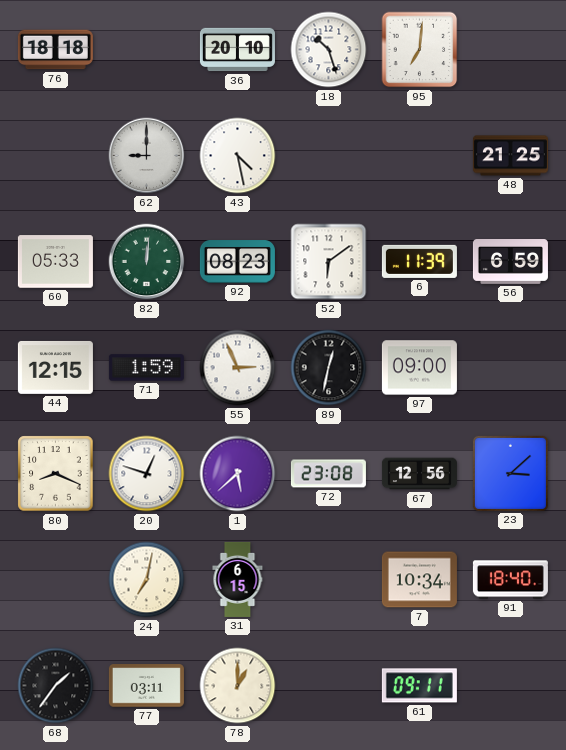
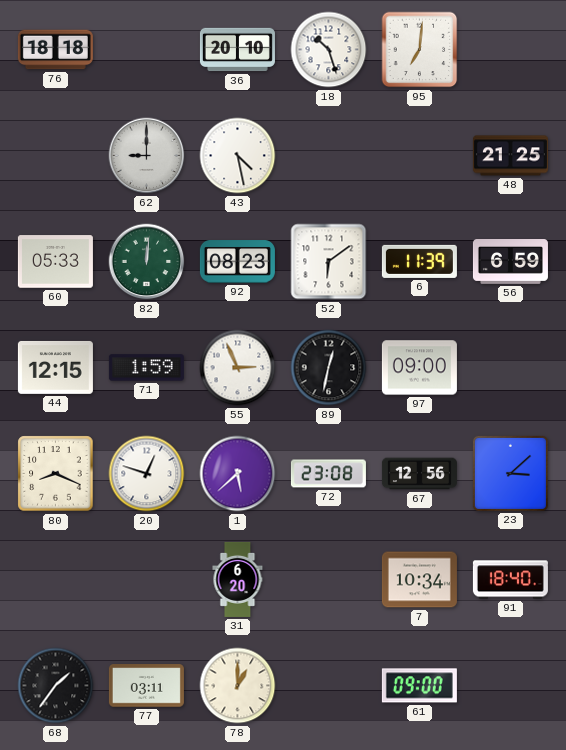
24: 7:02 -> none (147, 580)
31: 6:15 -> 6:20 (238, 579)
61: 09:11 -> 09:00 (419, 686)
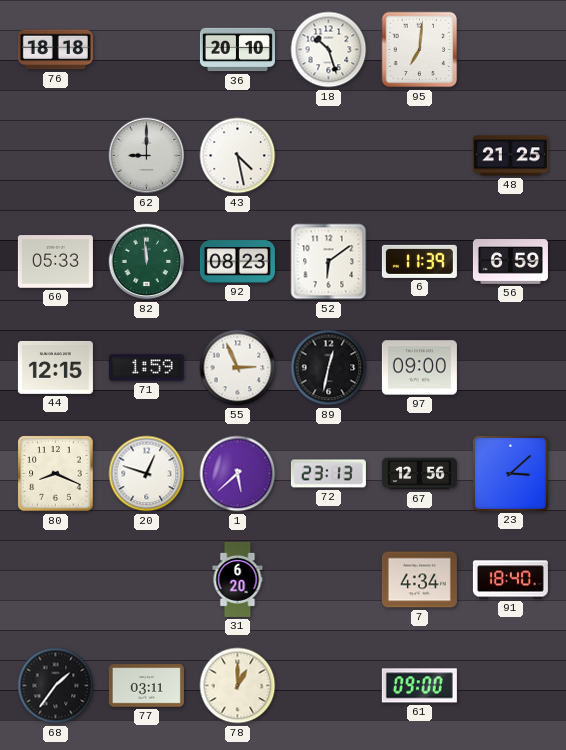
82: 12:01 -> 11:59 (147, 262)
72: 23:08 -> 23:13 (328, 474)
7: 10:34 -> 4:34 (419, 580)
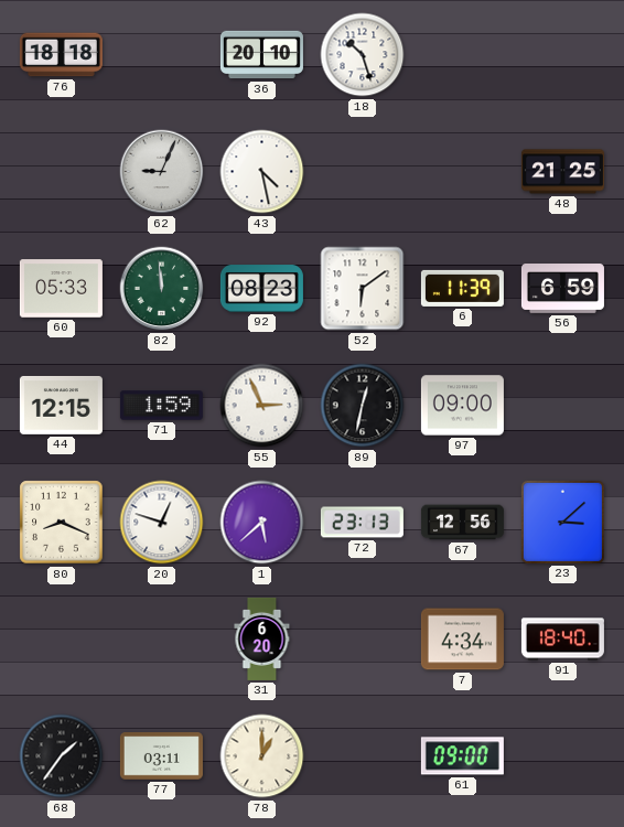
95: 7:01 -> none (420, 50)
62: 9:00 -> 9:04 (162, 172)
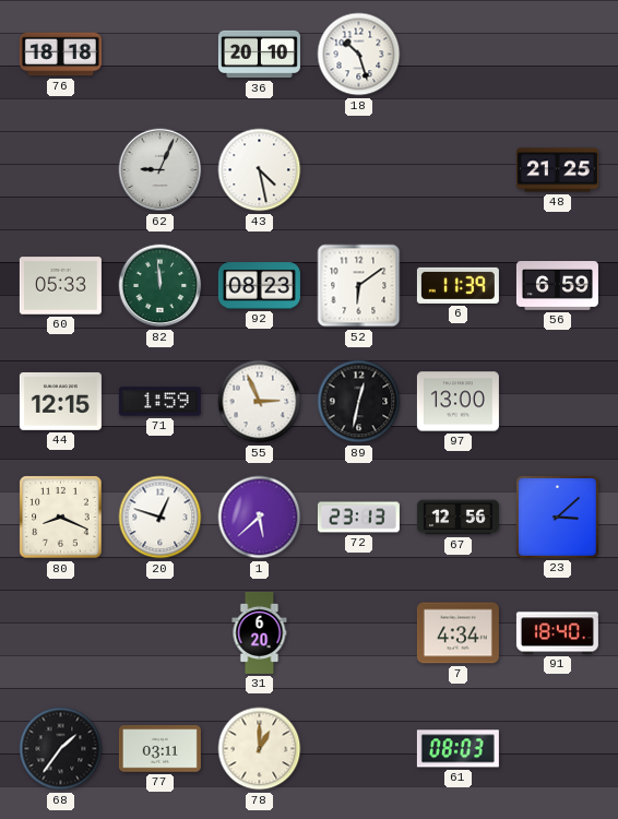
97: 09:00 -> 13:00 (457, 402)
61: 09:00 -> 08:03 (457, 749)
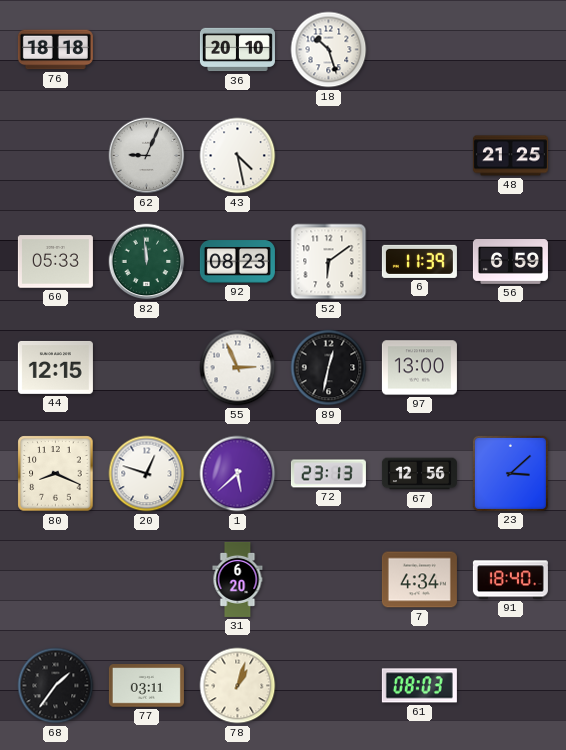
71: 1:59 -> none (159, 402)
78: 1:00 -> 1:03 (238, 686)
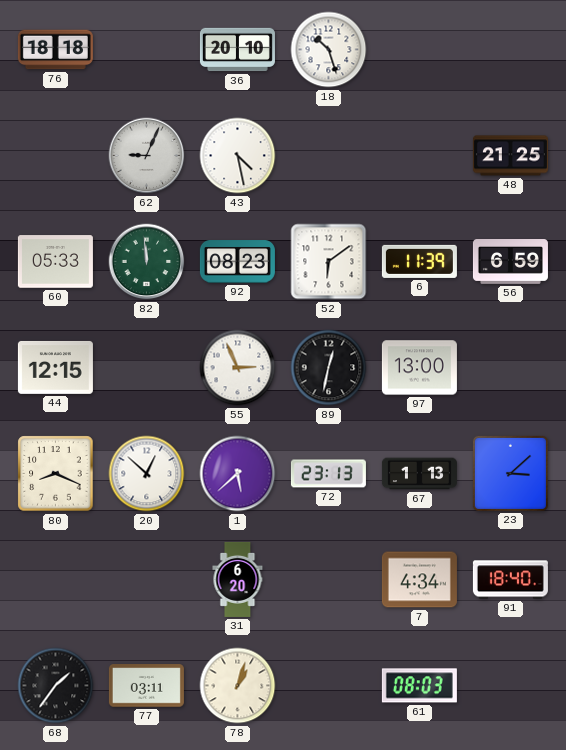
20: 12:48 -> 12:52 (147, 474)
67: 12:56 -> 1:13 (419, 474)
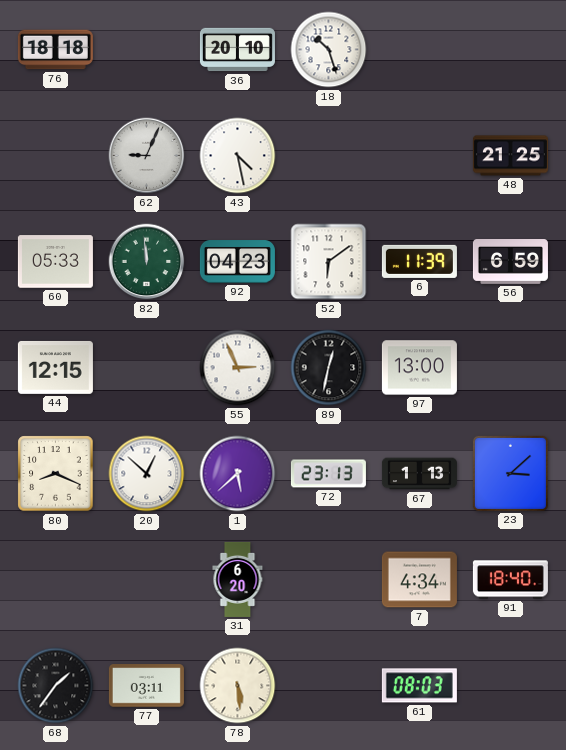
92: 08:23 -> 04:23 (237, 262)
78: 1:03 -> 5:29 (238, 686)
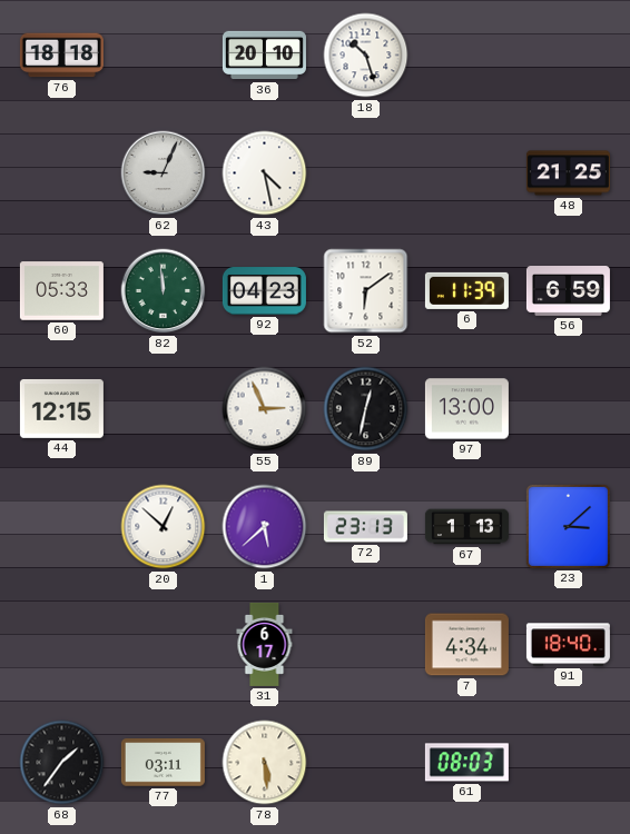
80: 8:19 -> none (56, 474)
31: 6:20 -> 6:17 (265, 644)
